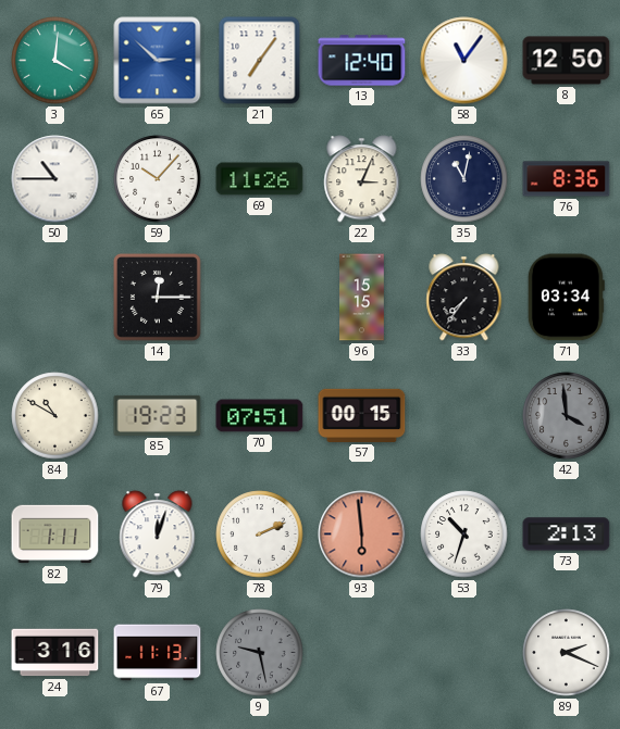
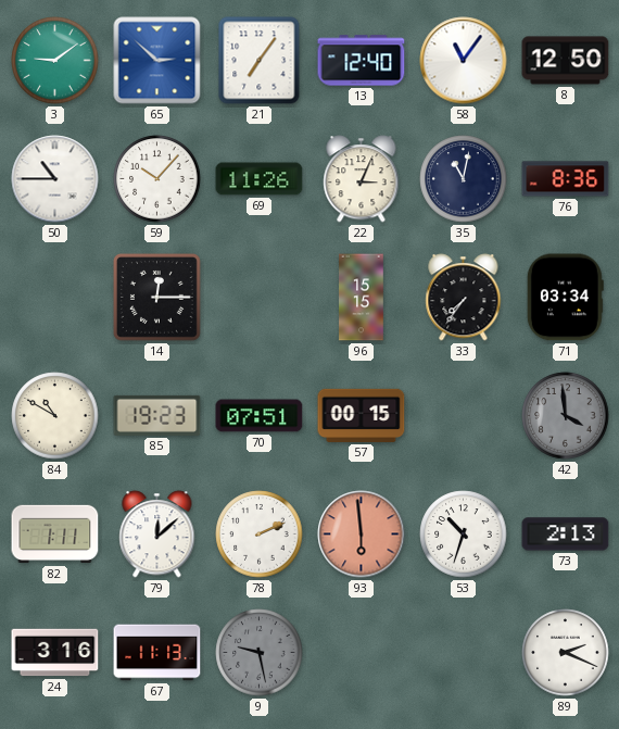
3: 4:01 -> 9:09 (55, 61)
79: 12:03 -> 12:08 (157, 535)
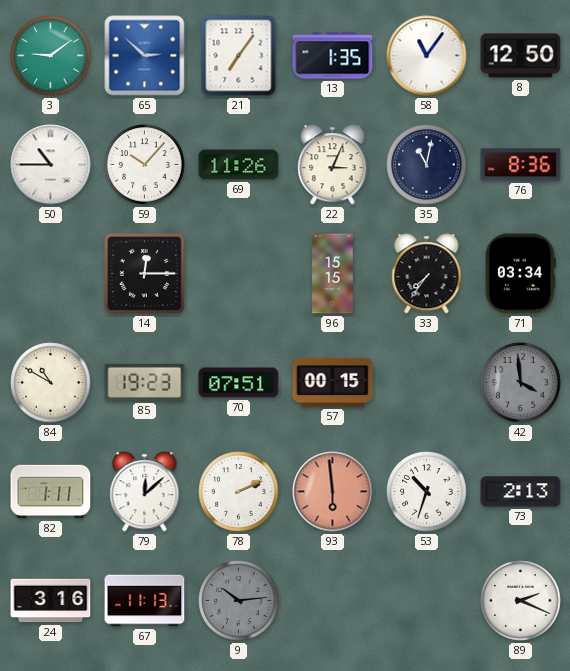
13: 12:40 -> 1:35 (333, 56)
9: 9:28 -> 10:14 (239, 601)
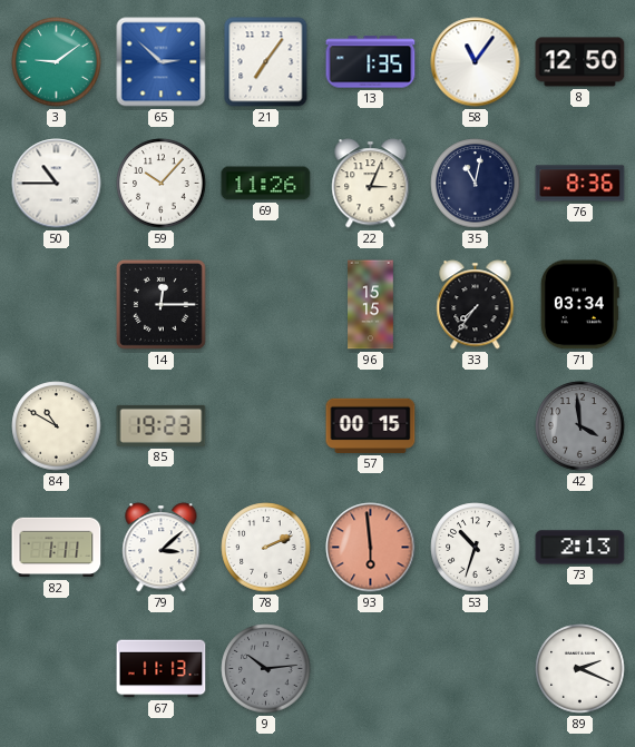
70: 07:51 -> none (239, 383)
79: 12:08 -> 3:08 (162, 548)
24: 3:16 -> none (51, 601)
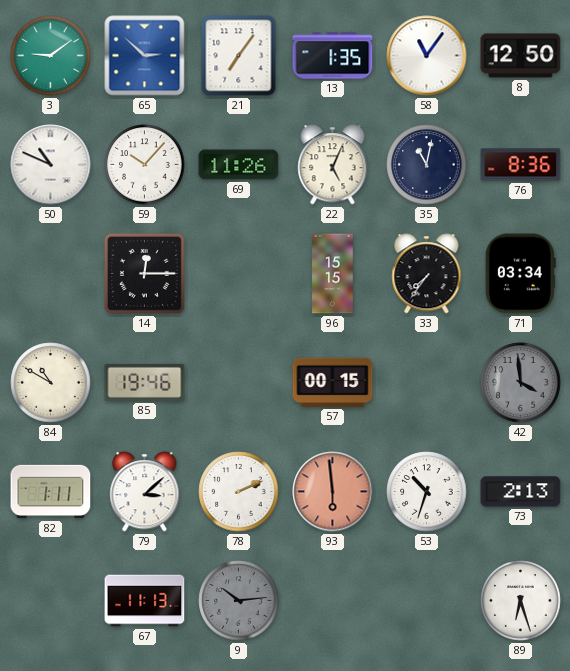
50: 10:45 -> 10:49 (51, 165)
22: 3:04 -> 5:04 (333, 165)
85: 19:23 -> 19:46 (145, 382)
89: 2:19 -> 6:27 (521, 601)
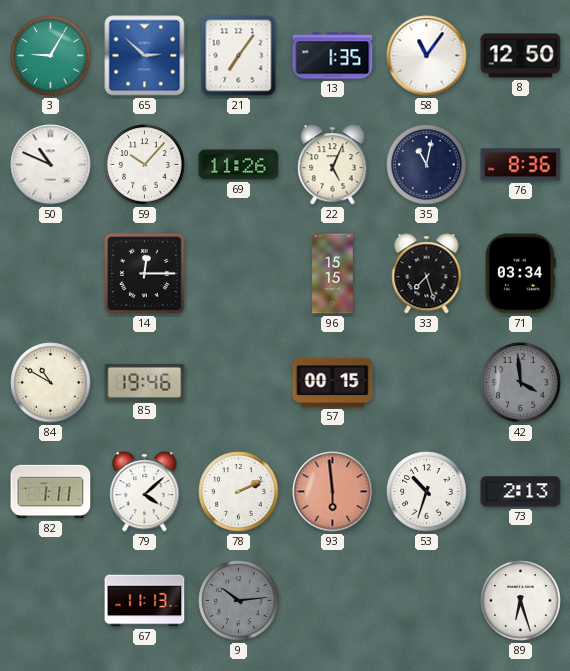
3: 9:09 -> 9:05 (51, 56)
33: 7:36 -> 7:27 (427, 274)
79: 3:08 -> 4:08 (145, 492)
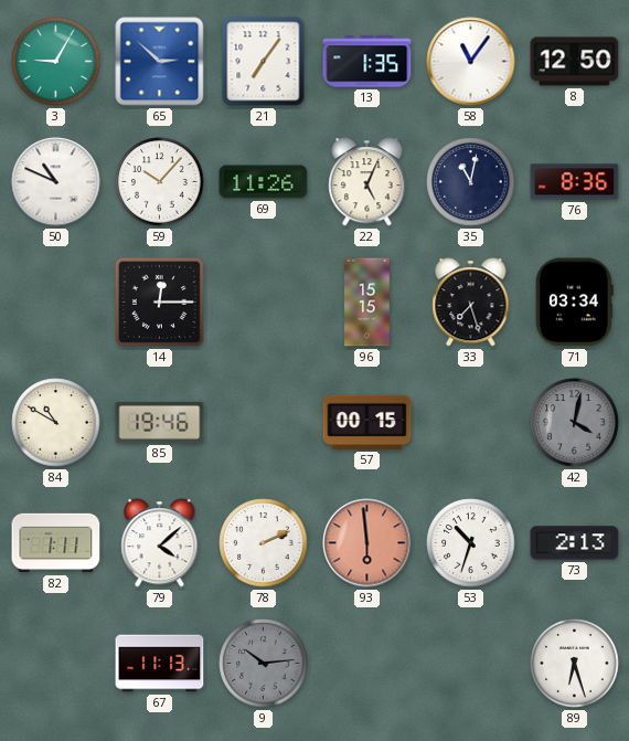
42: 3:59 -> 4:02 (575, 423)
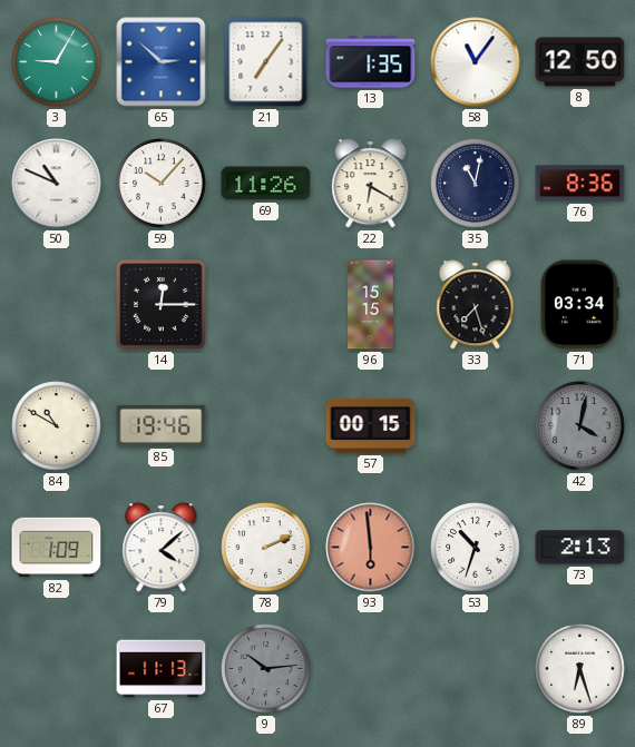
22: 5:04 -> 6:20 (371, 184)
82: 1:11 -> 1:09 (57, 548)
